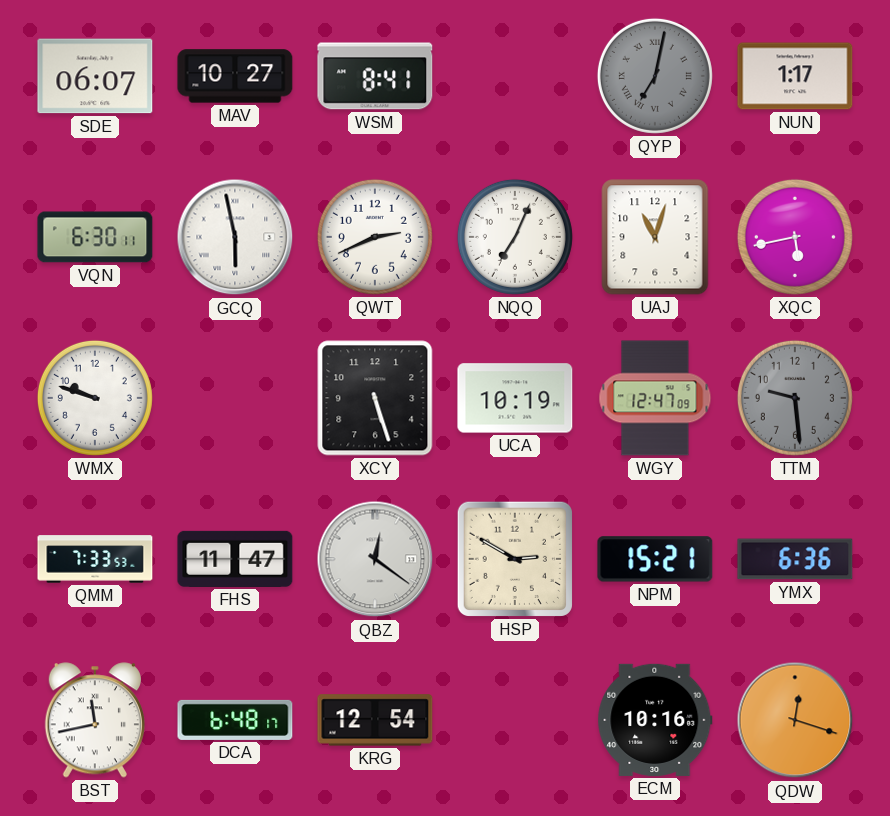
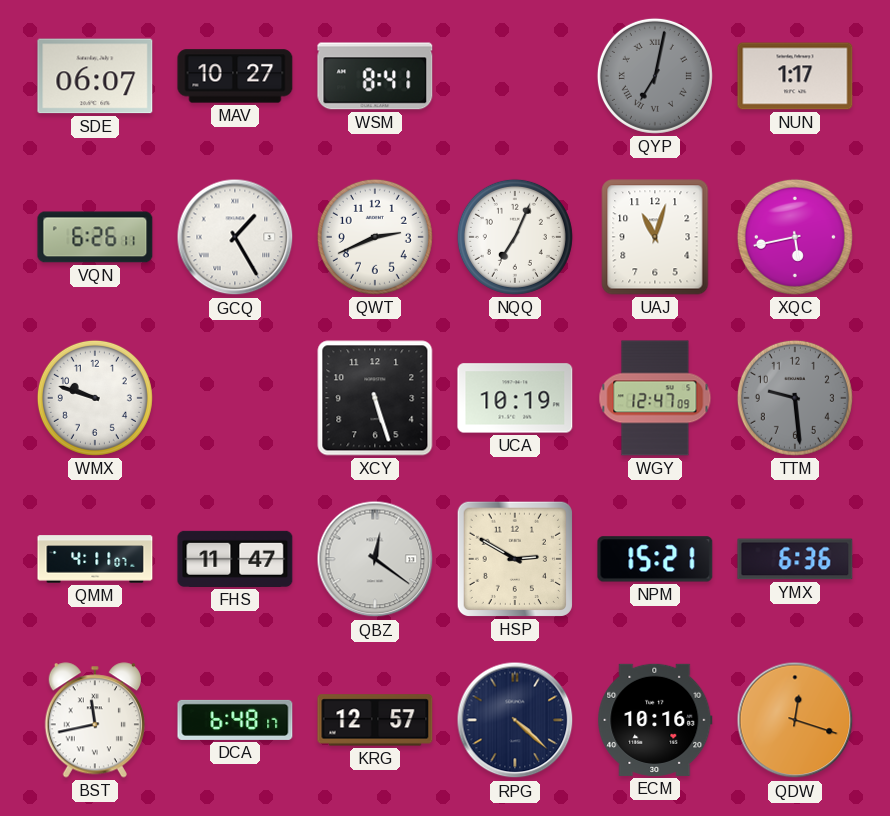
VQN: 6:30 -> 6:26 (95, 237)
GCQ: 5:58 -> 1:25 (235, 237)
QMM: 7:33 -> 4:11 (95, 559)
KRG: 12:54 -> 12:57 (375, 720)
RPG: none -> 4:22 (515, 720)
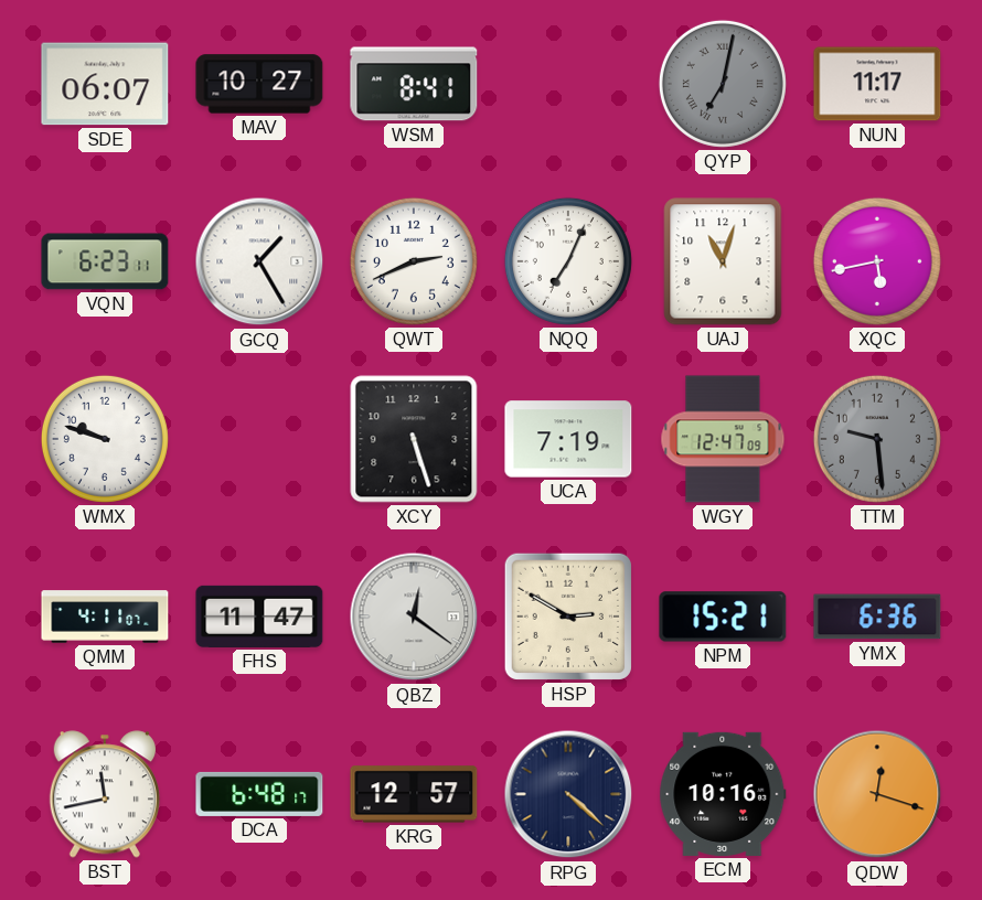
NUN: 1:17 -> 11:17 (877, 84)
VQN: 6:26 -> 6:23 (105, 261)
UCA: 10:19 -> 7:19 (568, 439)
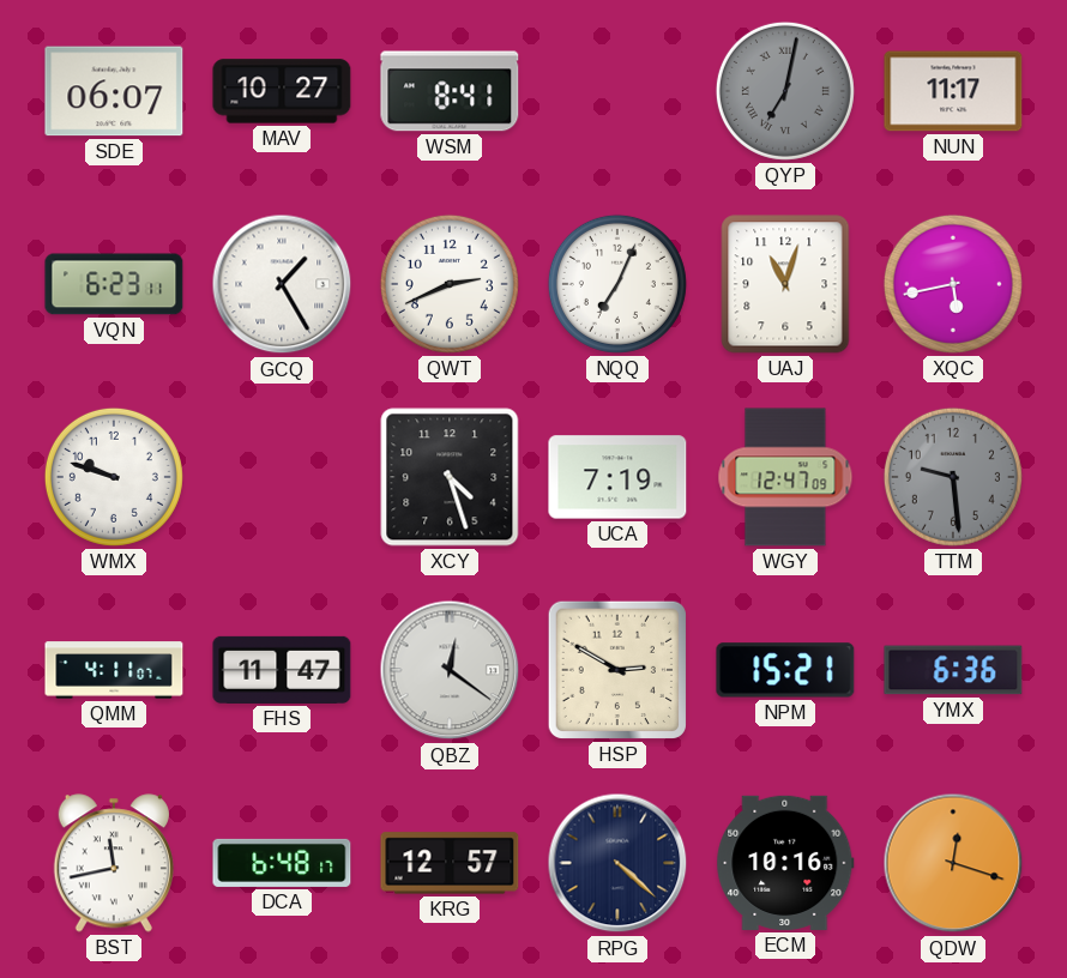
XCY: 5:27 -> 4:27 (450, 477)
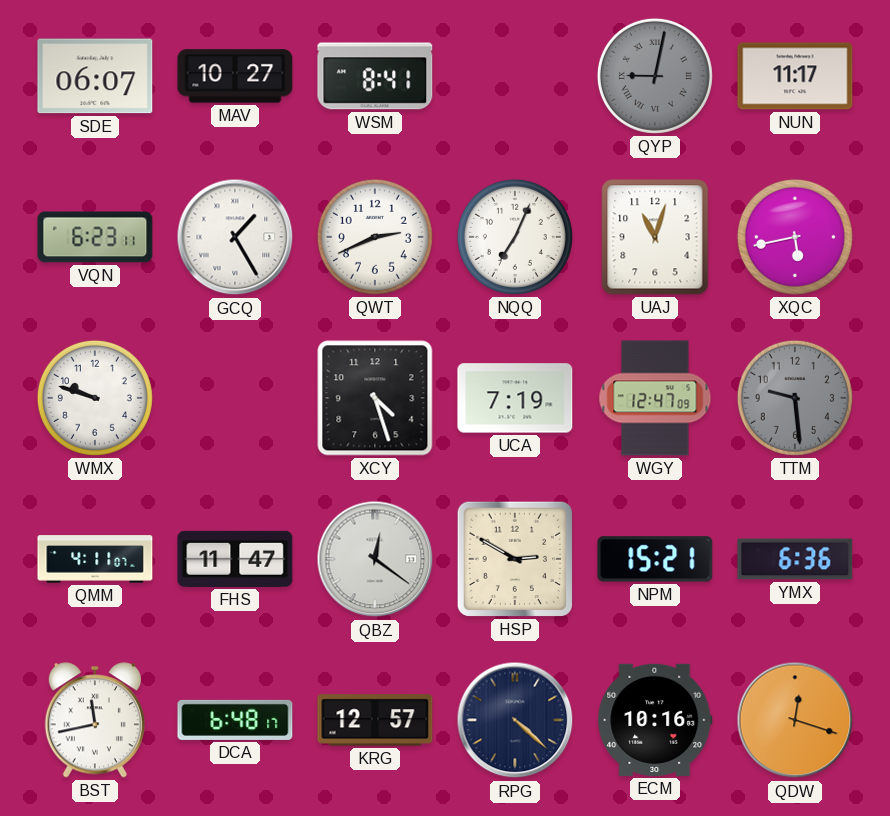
QYP: 7:02 -> 9:02 (655, 76)
